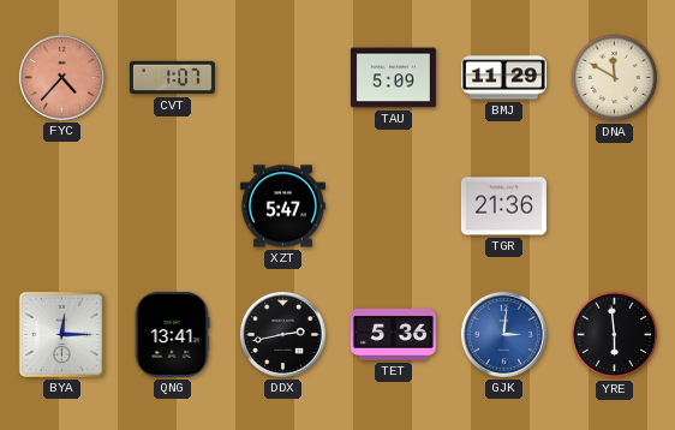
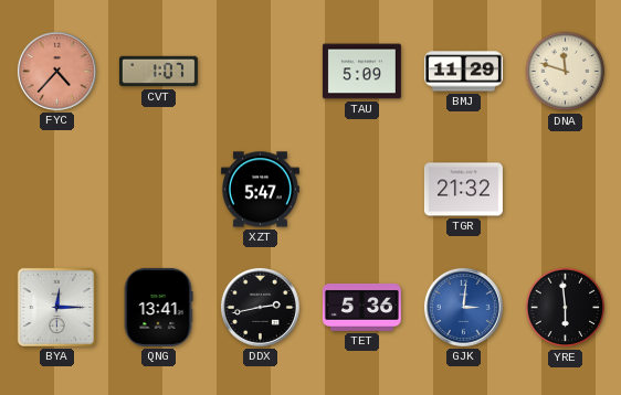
DNA: 11:50 -> 11:48 (566, 72)
TGR: 21:36 -> 21:32 (463, 190)
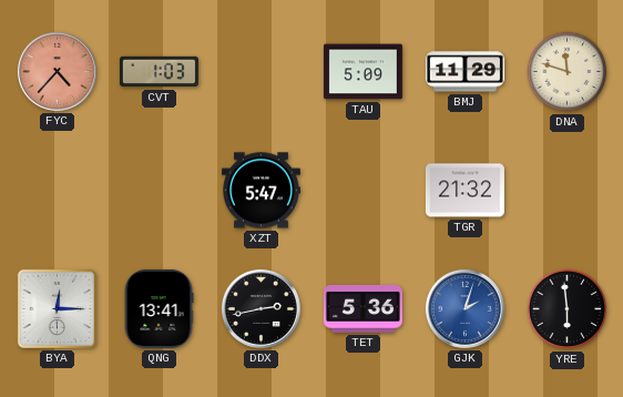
CVT: 1:07 -> 1:03 (159, 72)
GJK: 3:01 -> 2:03 (464, 308)
